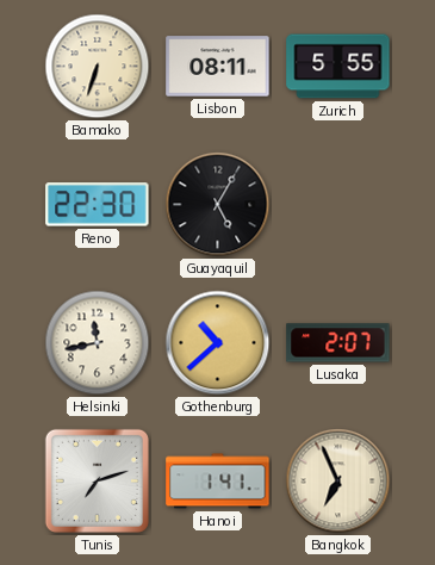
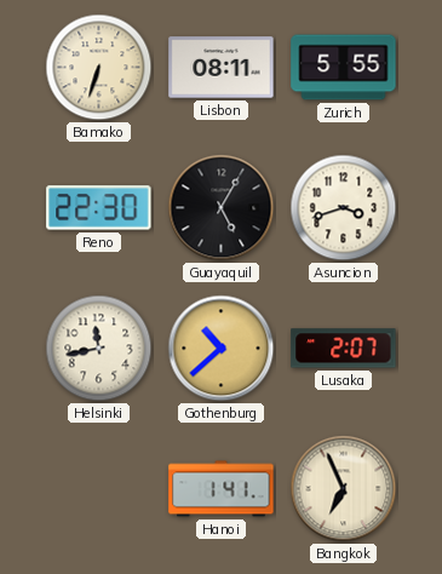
Asuncion: none -> 3:42 (344, 208)
Tunis: 7:12 -> none (97, 480)
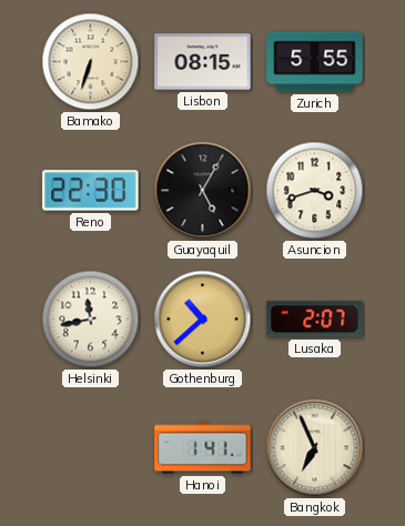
Lisbon: 08:11 -> 08:15 (203, 62)
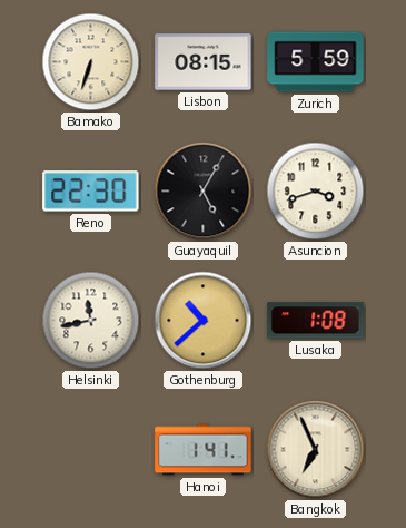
Zurich: 5:55 -> 5:59 (316, 62)
Lusaka: 2:07 -> 1:08 (316, 321)
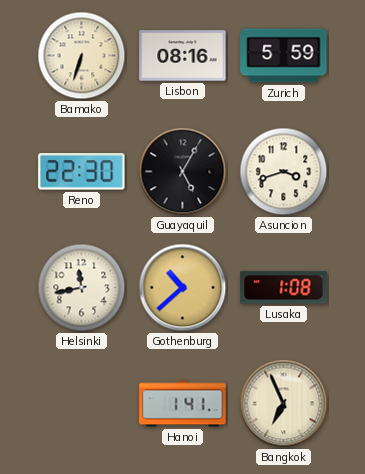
Lisbon: 08:15 -> 08:16 (183, 56)
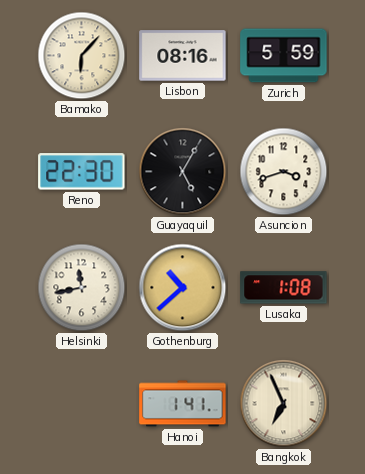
Bamako: 6:33 -> 6:07 (82, 56)
